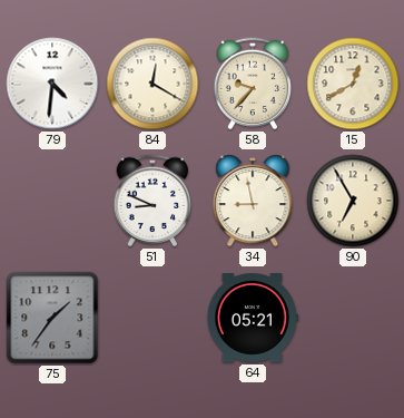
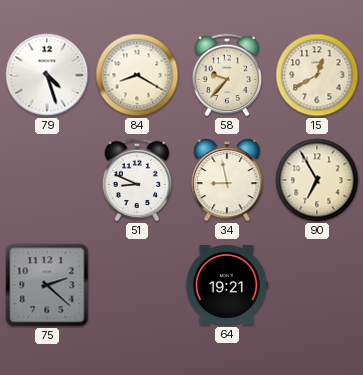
79: 4:31 -> 4:27 (47, 75)
84: 12:20 -> 8:20 (137, 75)
75: 1:36 -> 2:22 (47, 285)
64: 05:21 -> 19:21 (227, 285)
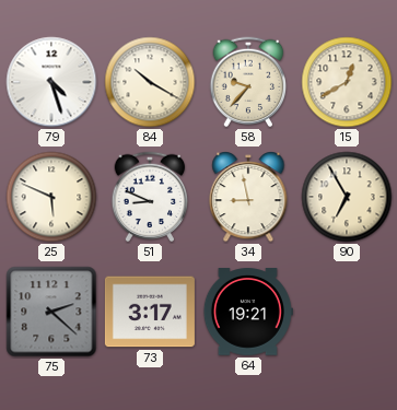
84: 8:20 -> 10:20 (150, 82)
25: none -> 5:49 (51, 197)
73: none -> 3:17 (150, 312)
